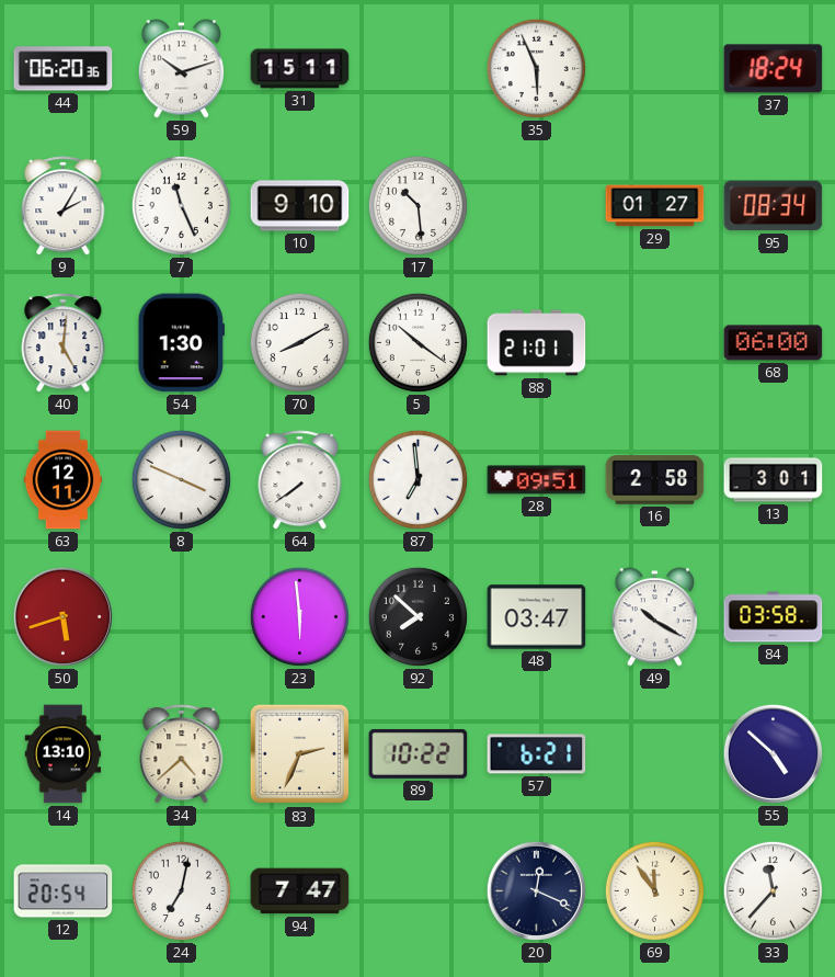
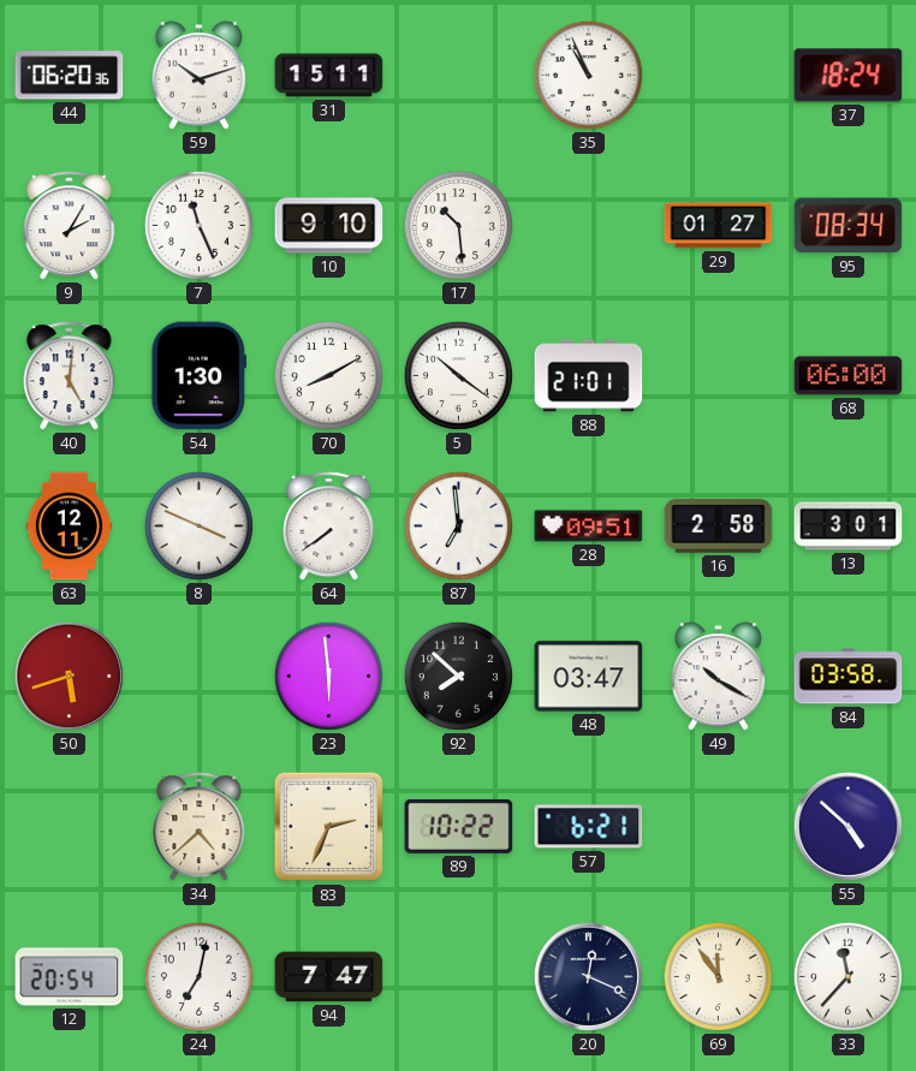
35: 5:56 -> 10:56 (588, 75)
14: 13:10 -> none (64, 754)
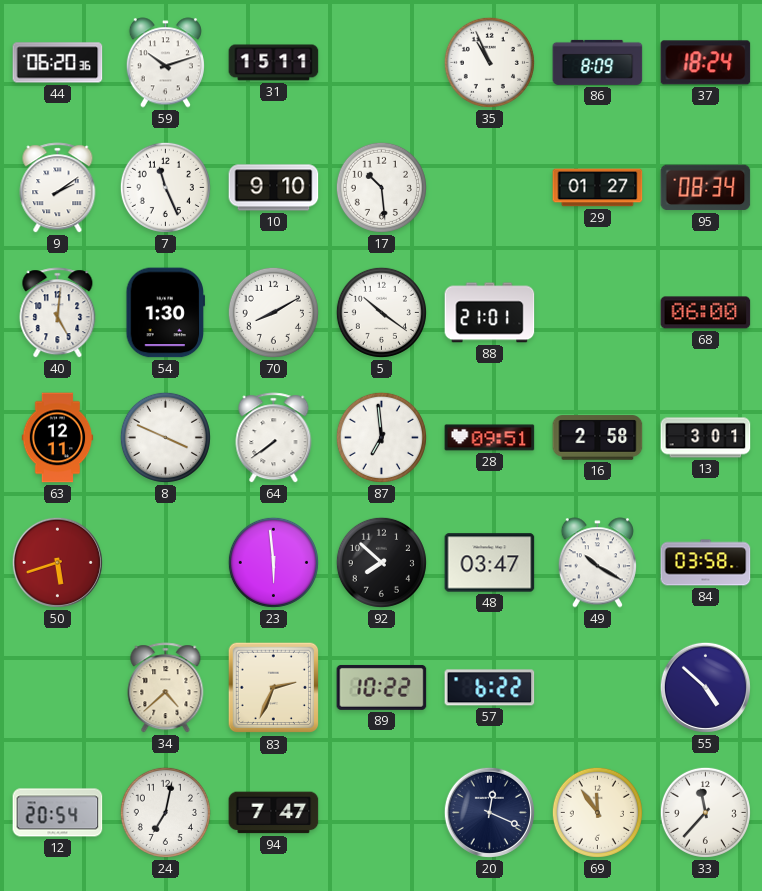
86: none -> 8:09 (598, 62)
9: 2:05 -> 2:09 (58, 188)
57: 6:21 -> 6:22 (490, 688)
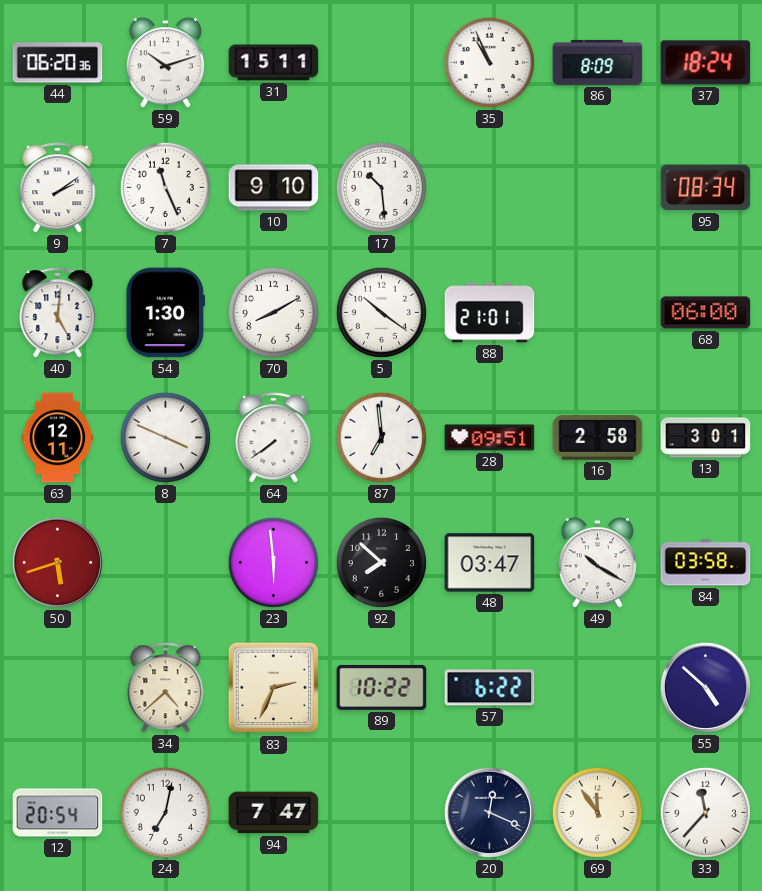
29: 01:27 -> none (598, 188)
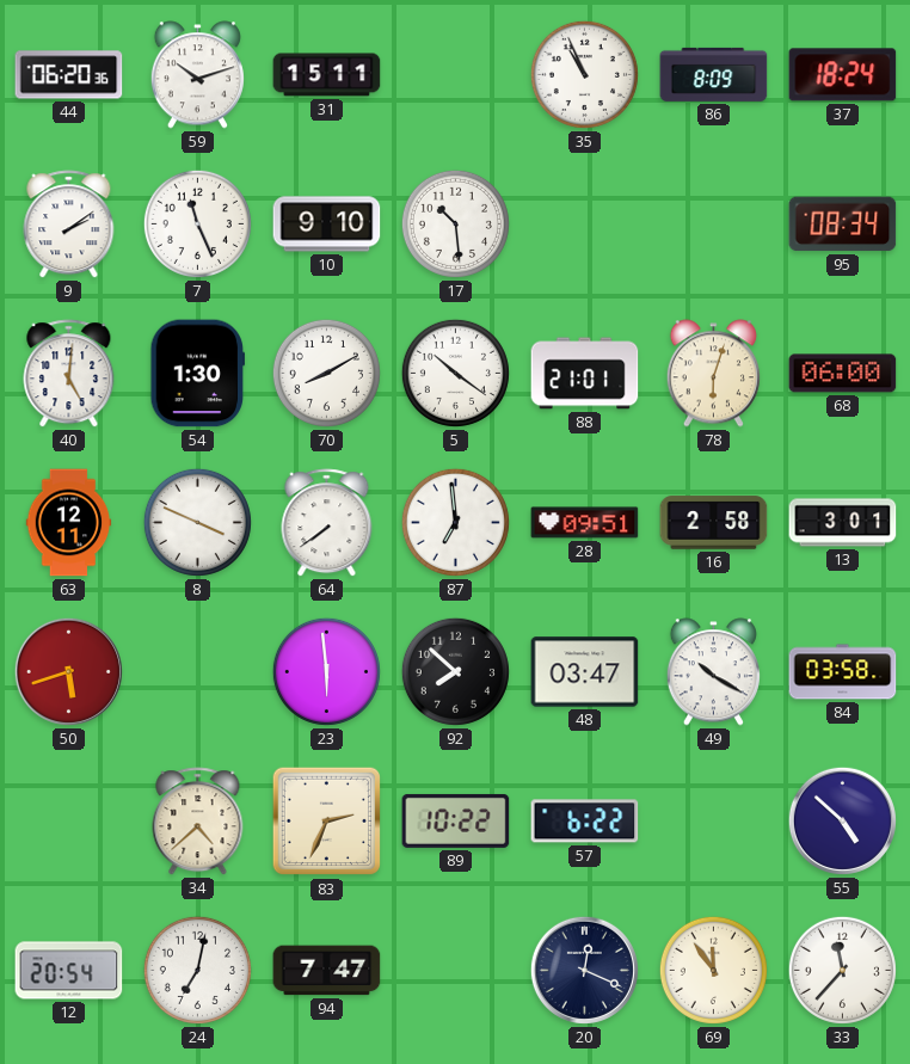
78: none -> 6:03 (713, 374)
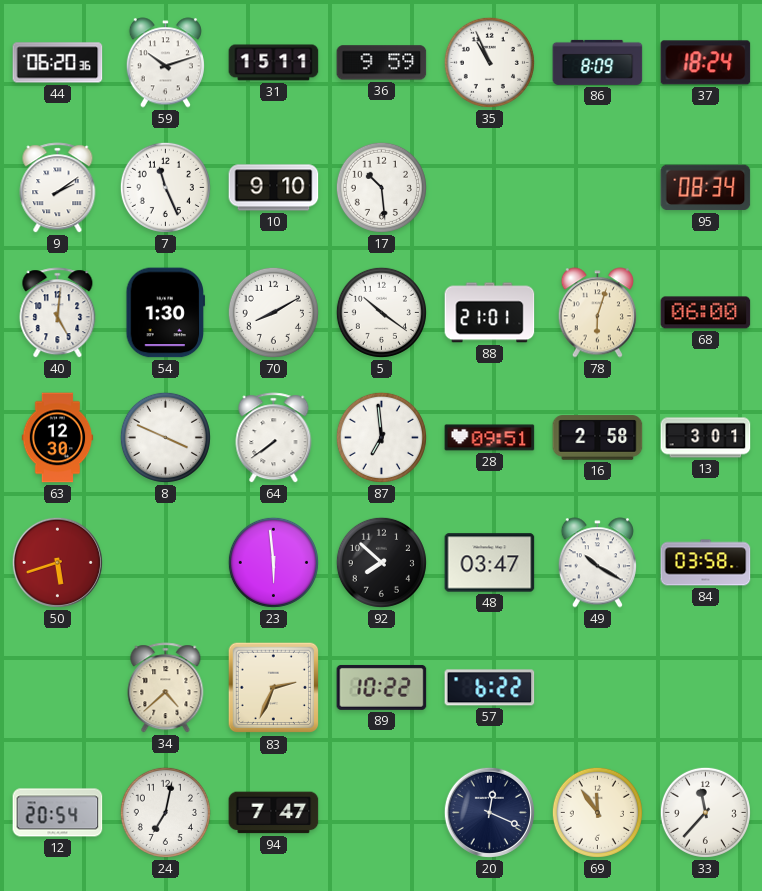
36: none -> 9:59 (382, 63)
63: 12:11 -> 12:30 (58, 438)
55: 4:52 -> none (842, 820)
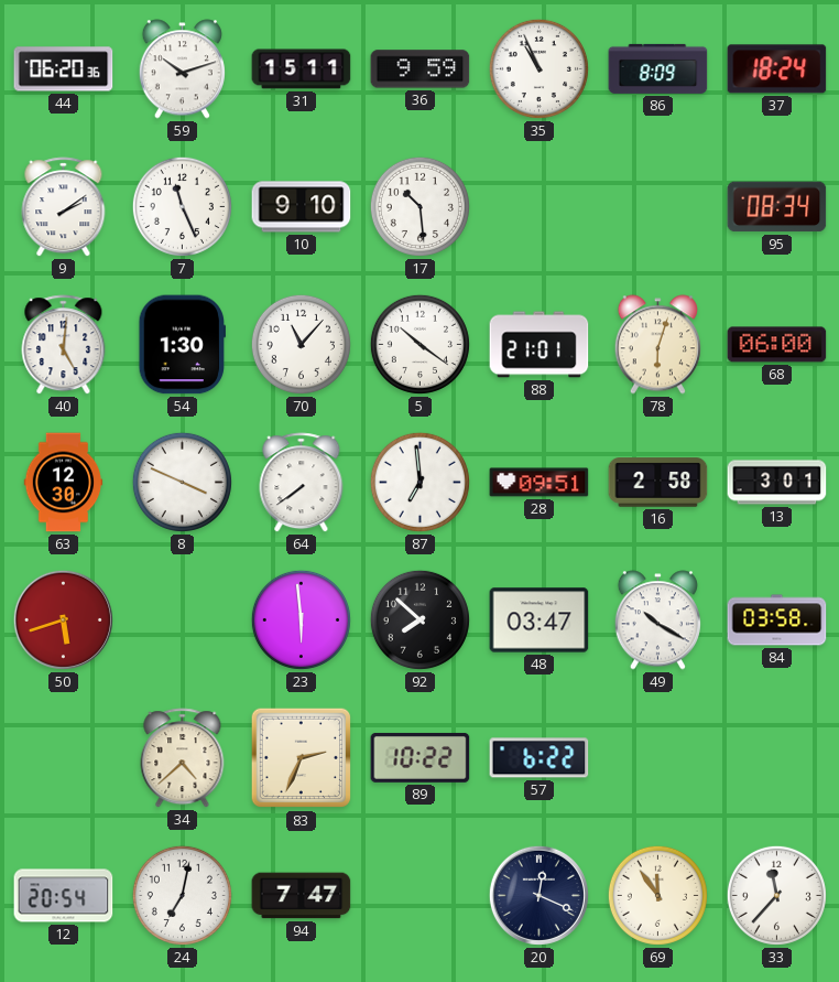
70: 8:10 -> 11:07 (301, 344)
